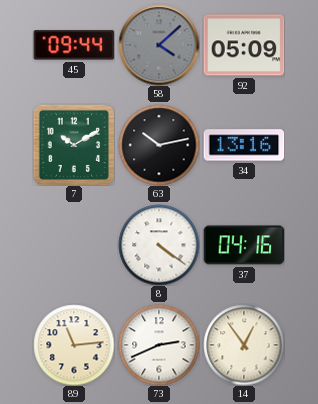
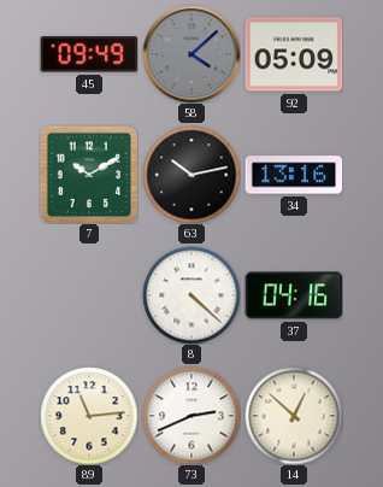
45: 09:44 -> 09:49 (89, 54)
8: 4:21 -> 4:22 (191, 295)
14: 12:54 -> 12:52 (294, 416)
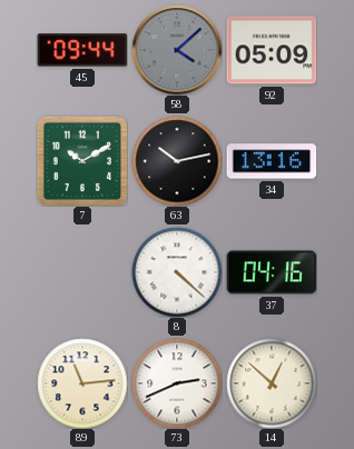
45: 09:49 -> 09:44 (82, 50)
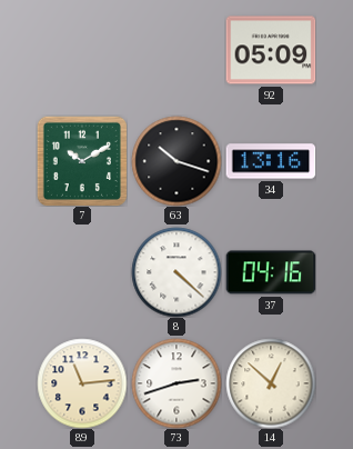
45: 09:44 -> none (82, 50)
58: 4:08 -> none (177, 50)
63: 10:13 -> 10:18 (176, 161)
73: 2:41 -> 2:42 (176, 383)
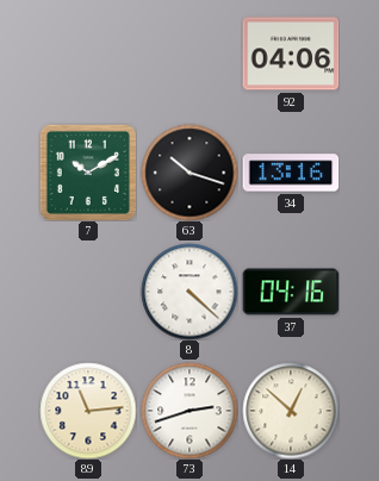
92: 05:09 -> 04:06 (291, 54)
